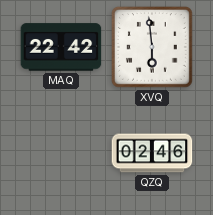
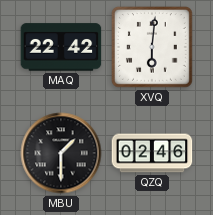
XVQ: 5:59 -> 6:01 (152, 47)
MBU: none -> 1:30 (61, 153)
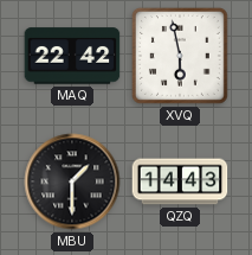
XVQ: 6:01 -> 5:58 (180, 56)
QZQ: 02:46 -> 14:43 (180, 181)
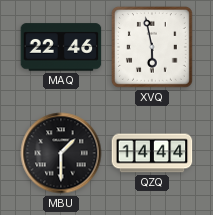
MAQ: 22:42 -> 22:46 (61, 47)
QZQ: 14:43 -> 14:44 (152, 153)
